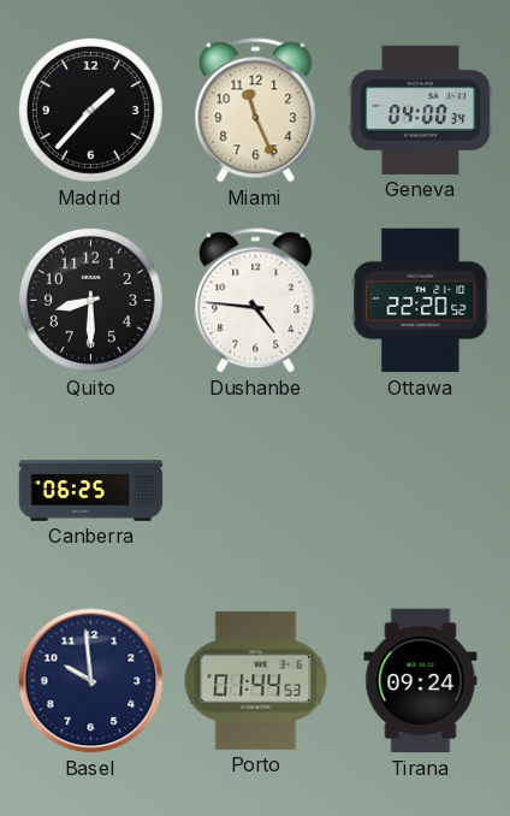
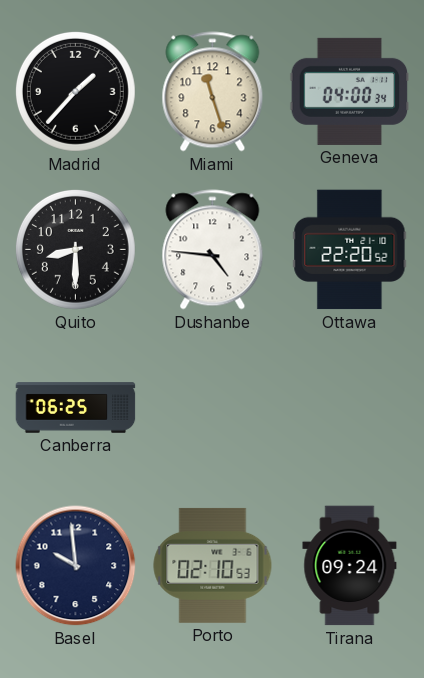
Miami: 11:26 -> 11:27 (213, 92)
Porto: 01:44 -> 02:10 (213, 565)
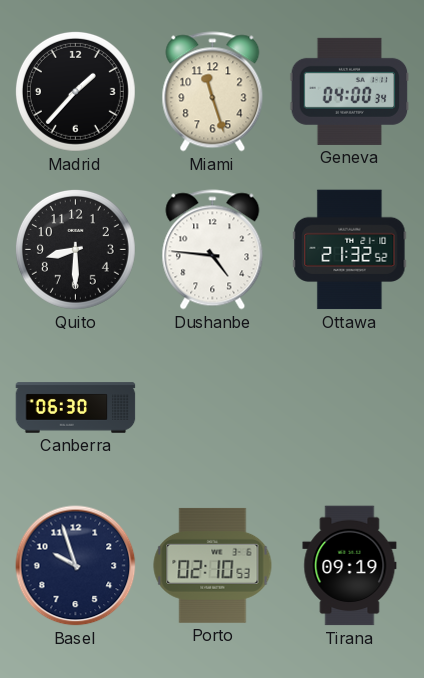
Ottawa: 22:20 -> 21:32 (350, 250)
Canberra: 06:25 -> 06:30 (76, 408)
Basel: 9:59 -> 9:57 (76, 566)
Tirana: 09:24 -> 09:19 (350, 566)
